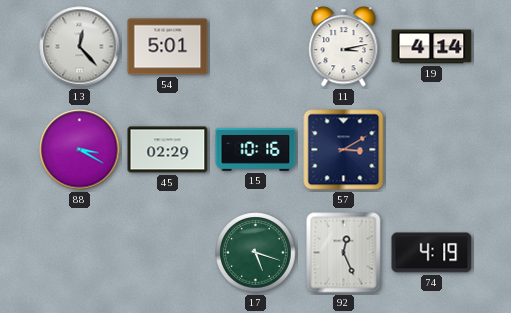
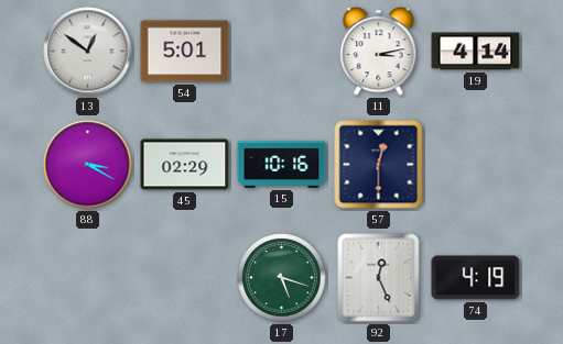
13: 12:23 -> 12:51 (88, 52)
57: 3:10 -> 12:30 (379, 165)
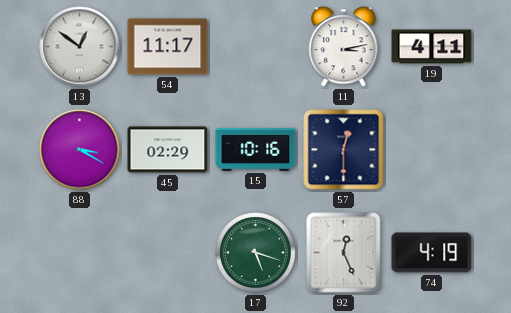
54: 5:01 -> 11:17 (168, 47)
19: 4:14 -> 4:11 (432, 47)
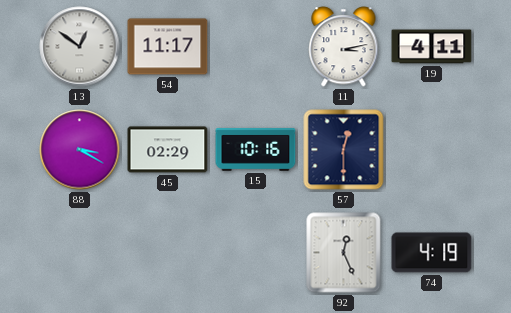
17: 5:18 -> none (256, 253)
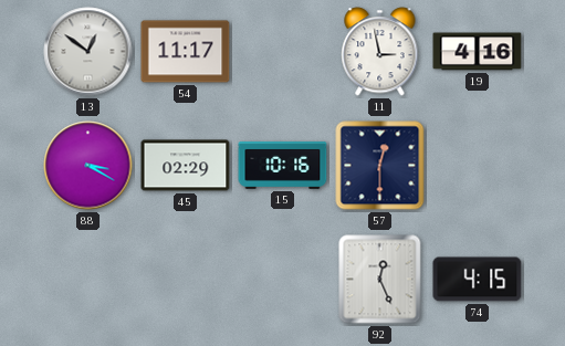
11: 3:13 -> 2:58 (380, 52)
19: 4:11 -> 4:16 (478, 52)
74: 4:19 -> 4:15 (478, 280)
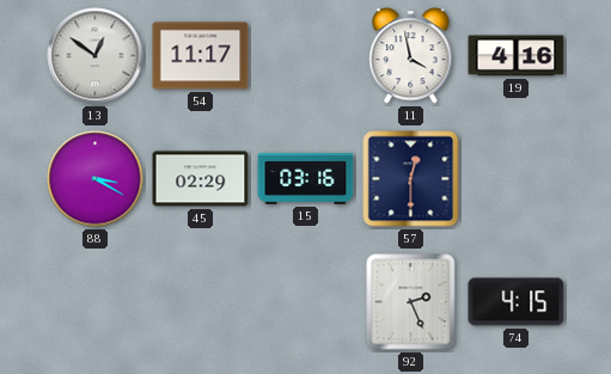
11: 2:58 -> 3:58 (411, 56)
15: 10:16 -> 03:16 (306, 178)
92: 12:26 -> 2:26 (411, 302)
